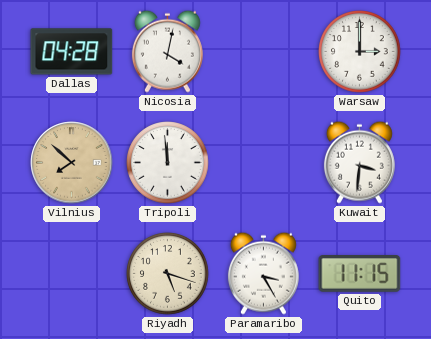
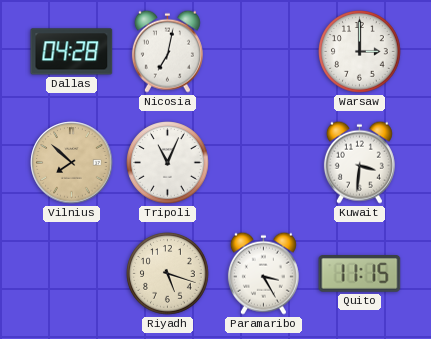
Nicosia: 4:02 -> 7:02 (167, 51)
Tripoli: 11:59 -> 11:04 (168, 163)
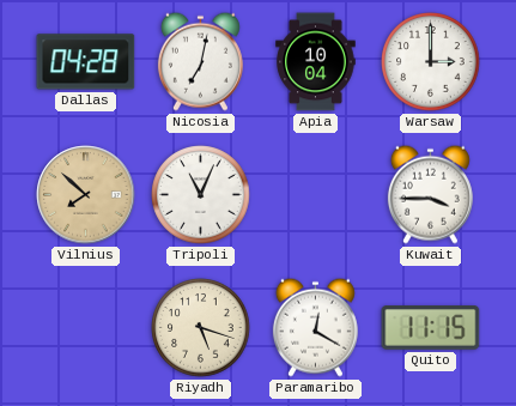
Apia: none -> 10:04 (316, 62)
Kuwait: 3:31 -> 3:45 (430, 194)
Paramaribo: 3:25 -> 12:20 (315, 327)
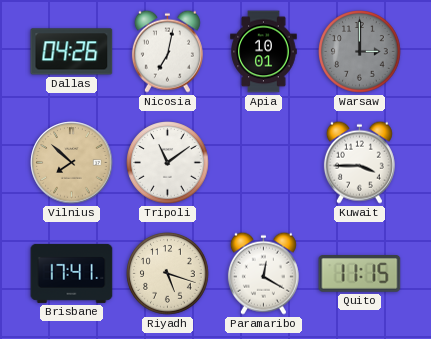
Dallas: 04:28 -> 04:26 (72, 52)
Apia: 10:04 -> 10:01 (264, 52)
Warsaw dial: white -> grey (360, 52)
Tripoli: 11:04 -> 11:09 (168, 163)
Brisbane: none -> 17:41 (72, 273)
